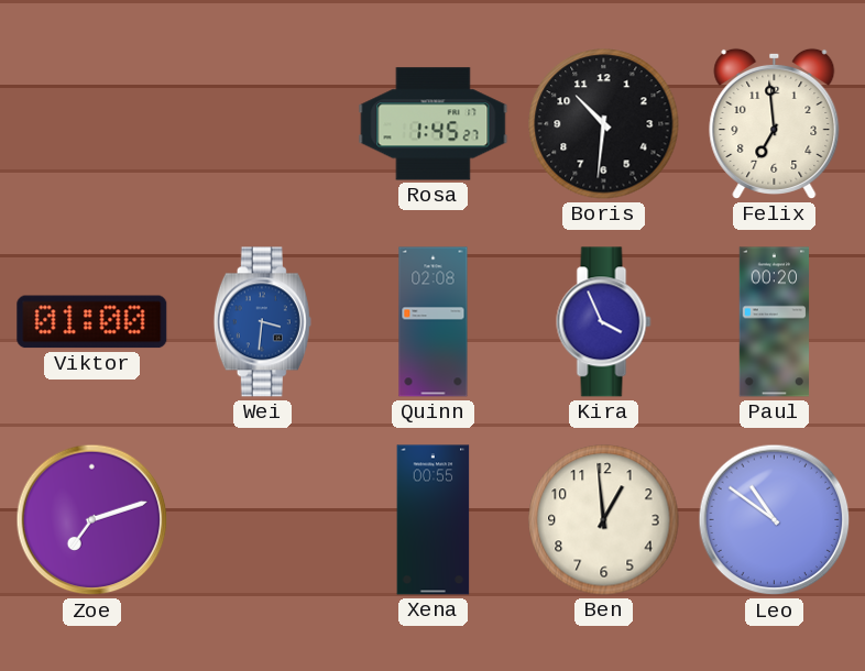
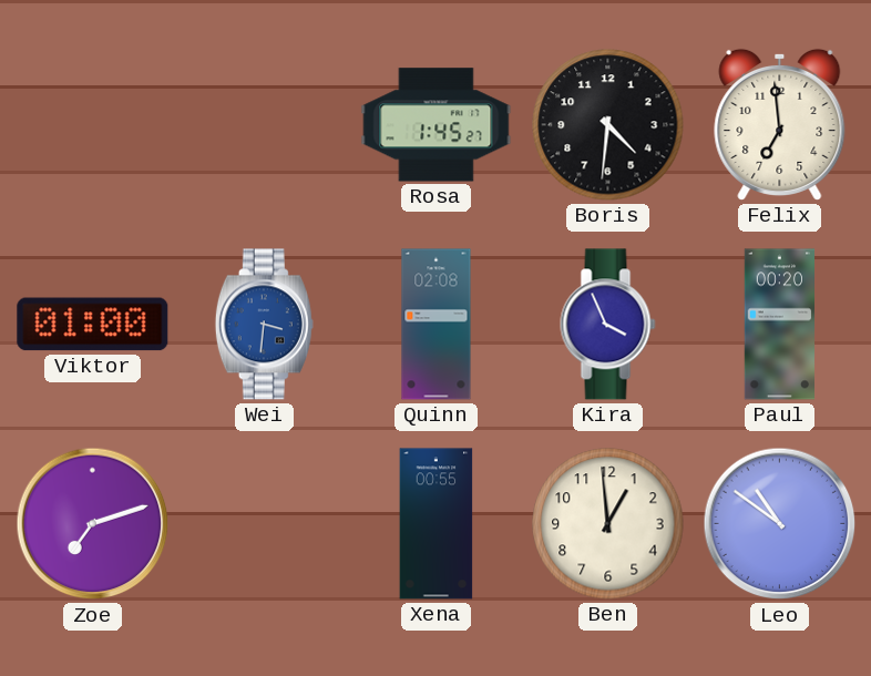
Boris: 10:31 -> 4:31 (608, 125)
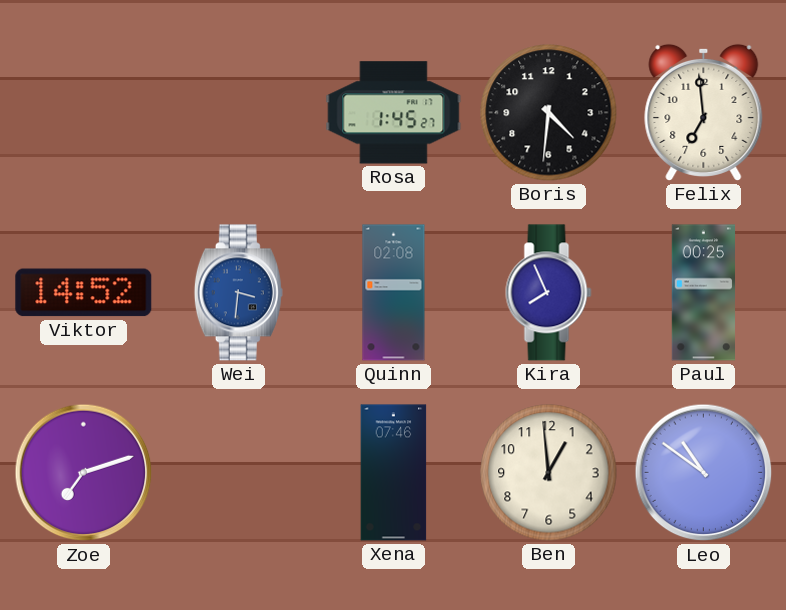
Viktor: 01:00 -> 14:52 (84, 293)
Kira: 3:56 -> 7:56 (549, 293)
Paul: 00:20 -> 00:25 (704, 293)
Xena: 00:55 -> 07:46 (394, 473)
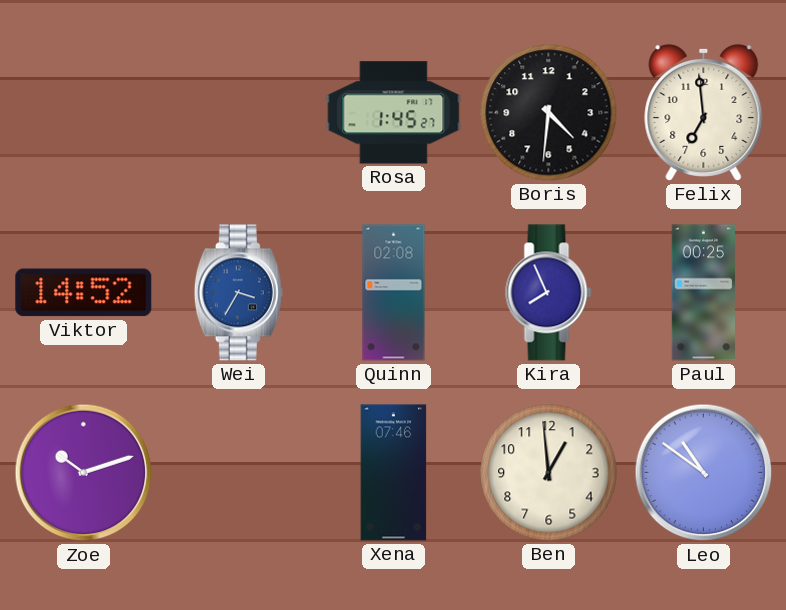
Wei: 3:31 -> 3:35 (238, 293)
Zoe: 7:12 -> 10:12 (84, 473)
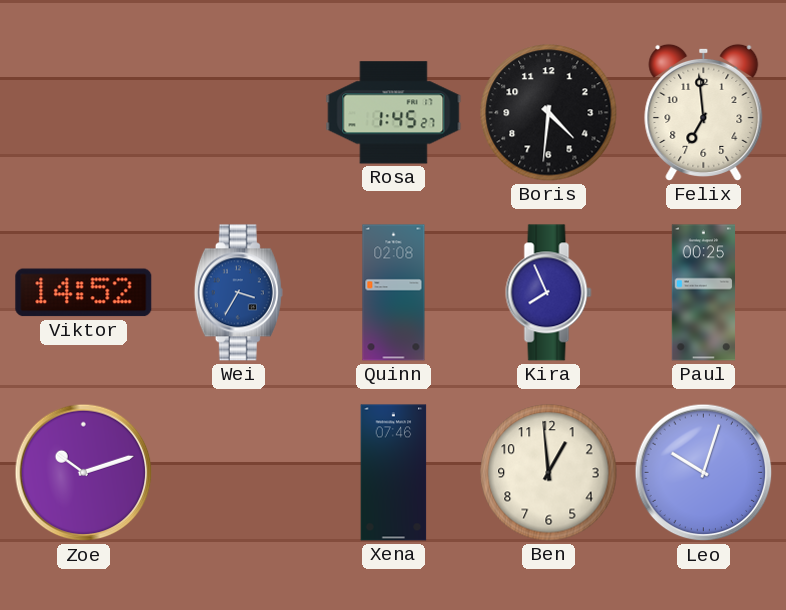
Leo: 10:51 -> 10:03 (704, 473)
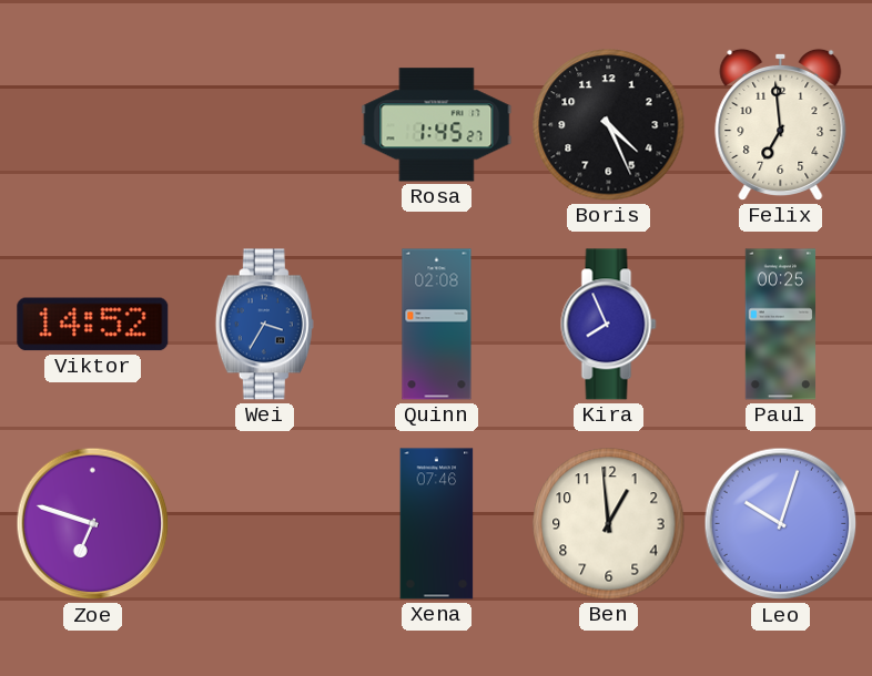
Boris: 4:31 -> 4:26 (609, 125)
Zoe: 10:12 -> 6:48 (93, 524)
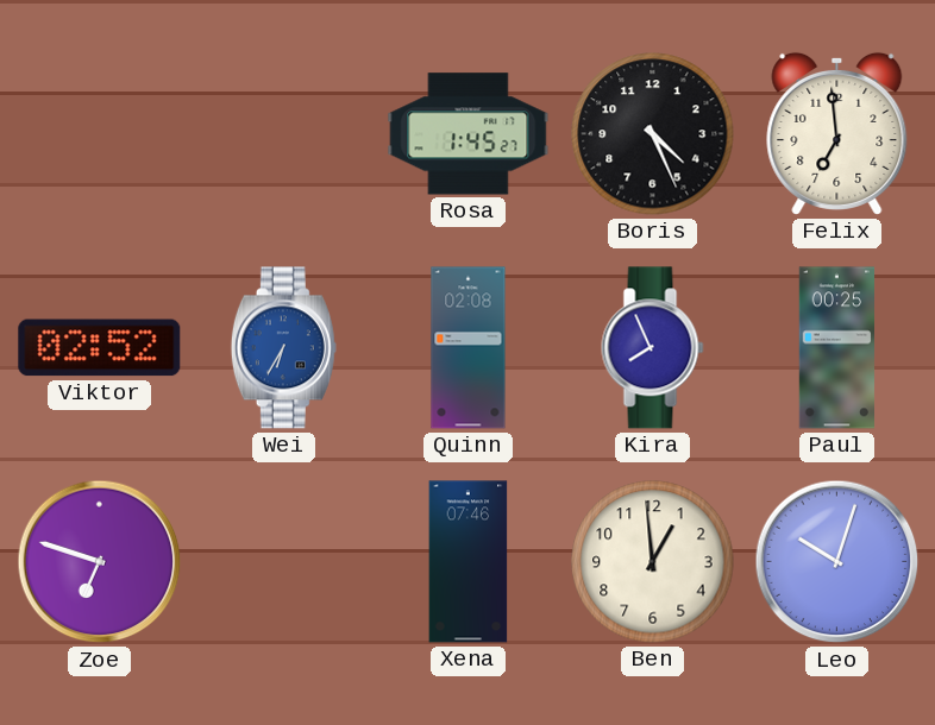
Viktor: 14:52 -> 02:52 (100, 348)
Wei: 3:35 -> 6:35 (283, 348)
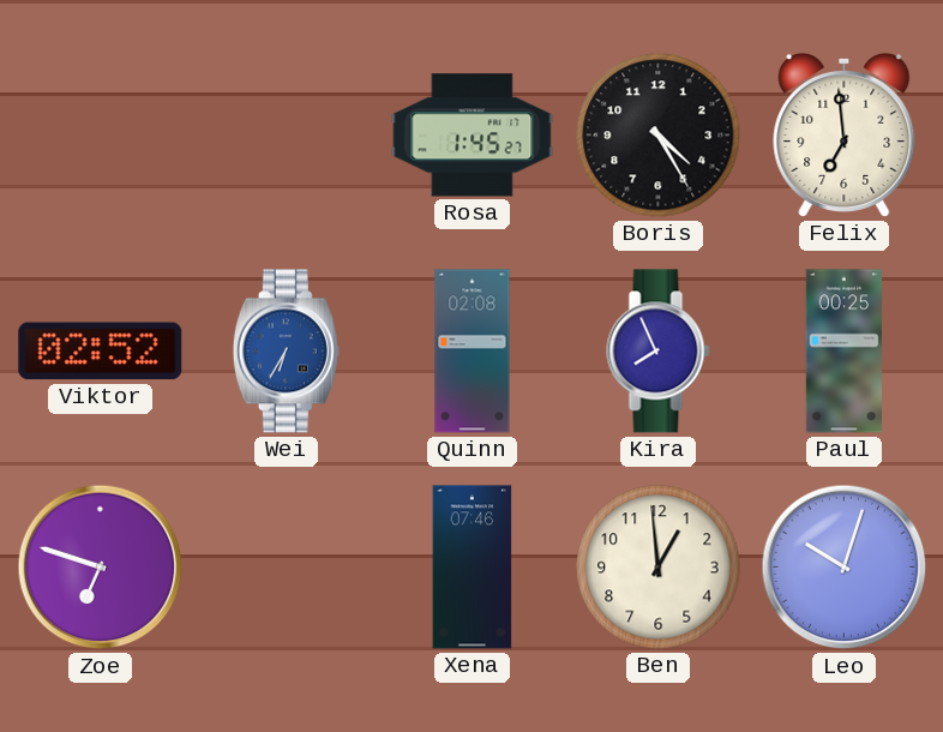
Boris: 4:26 -> 4:25 (659, 136)
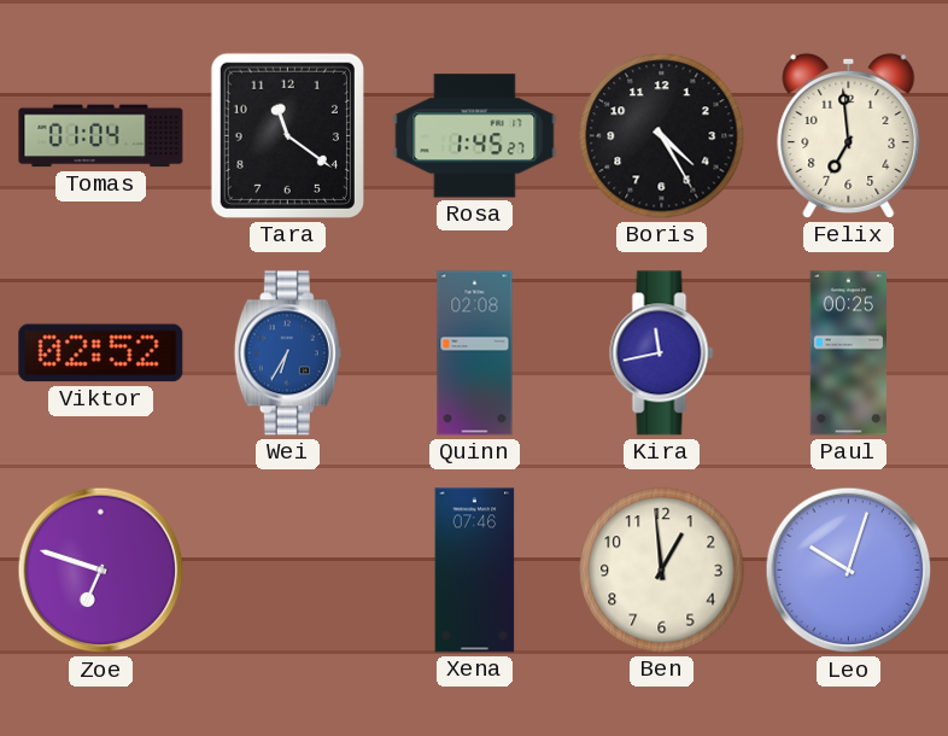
Tomas: none -> 01:04 (101, 136)
Tara: none -> 11:21 (287, 135)
Kira: 7:56 -> 11:43 (662, 354)
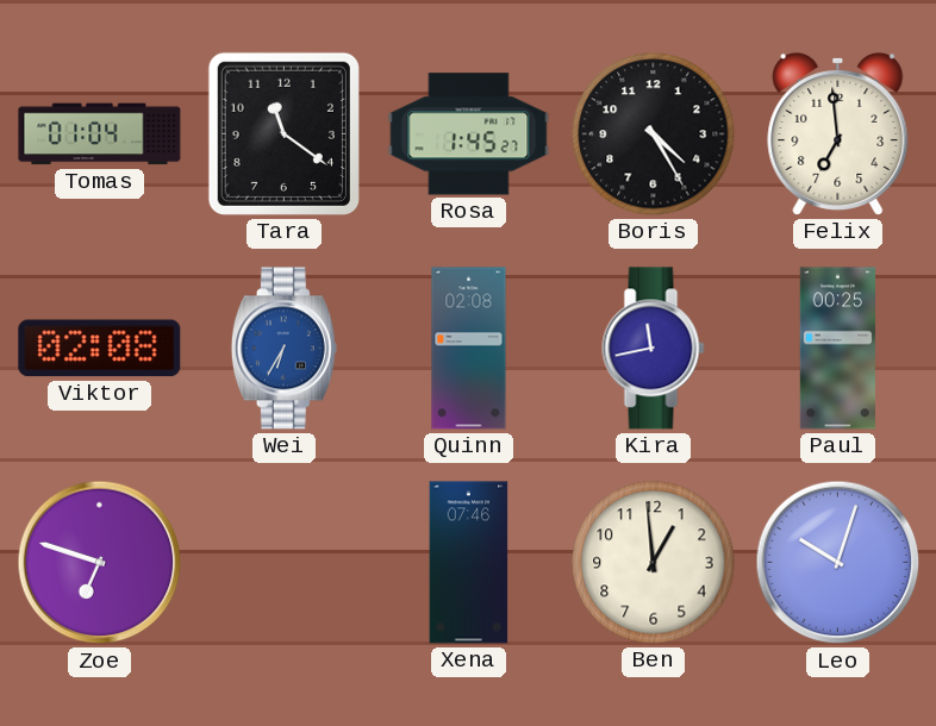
Viktor: 02:52 -> 02:08 (100, 349)
